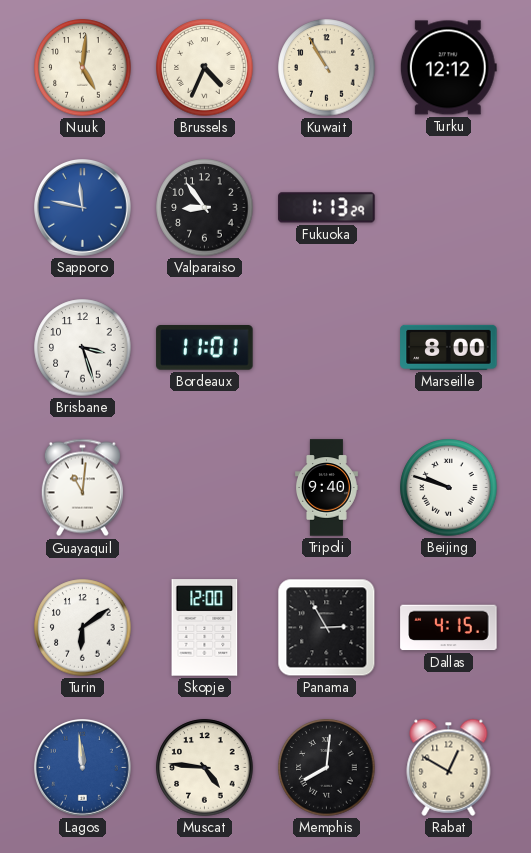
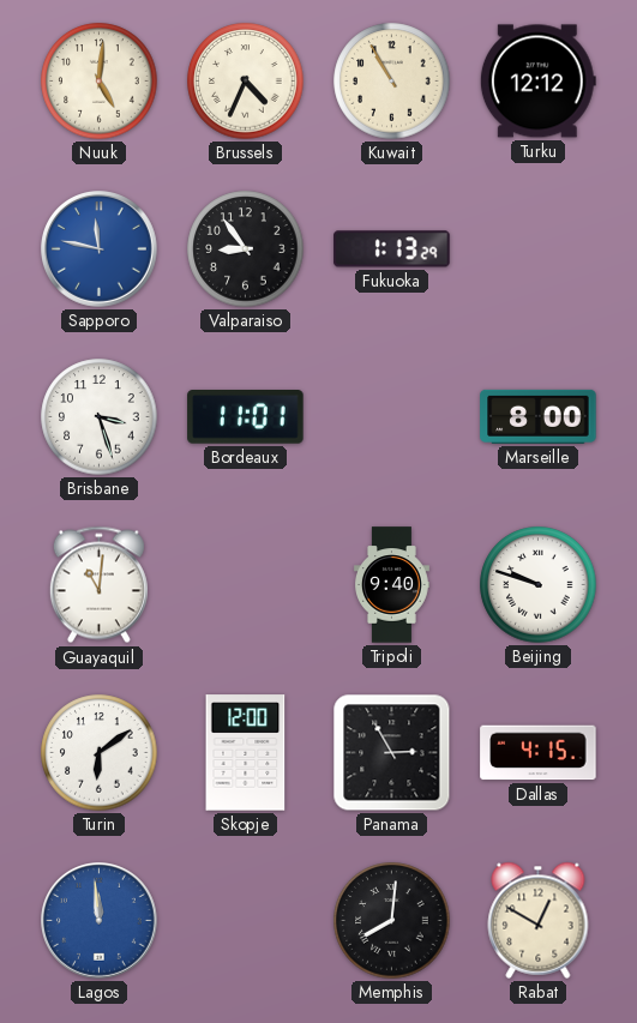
Muscat: 4:46 -> none (205, 768)
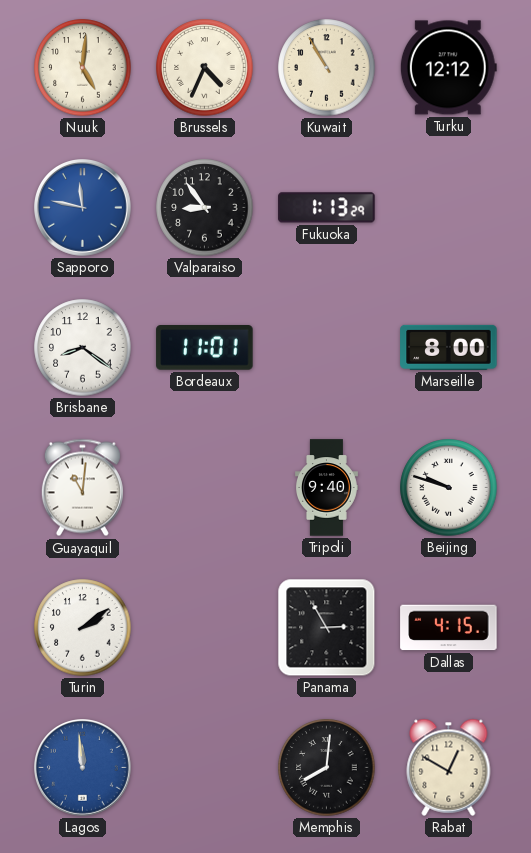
Brisbane: 3:27 -> 8:21 (83, 348)
Turin: 6:09 -> 2:09 (83, 628)
Skopje: 12:00 -> none (246, 753)
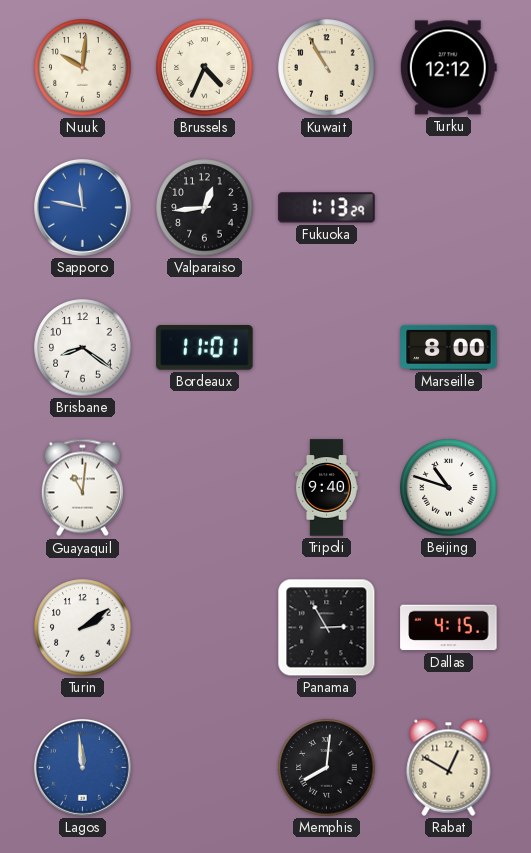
Nuuk: 5:01 -> 10:01 (83, 68)
Valparaiso: 8:54 -> 12:44 (205, 208)
Beijing: 9:48 -> 10:48 (449, 488)
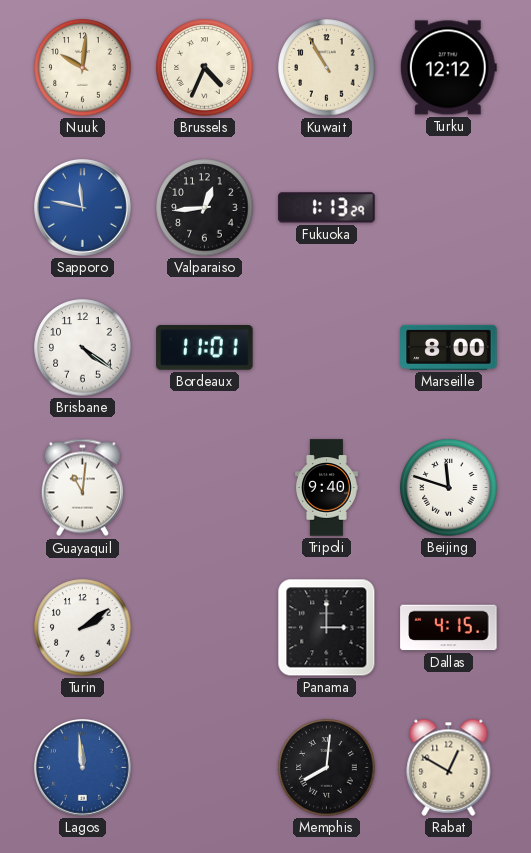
Brisbane: 8:21 -> 4:21 (83, 348)
Beijing: 10:48 -> 11:48 (449, 488)
Panama: 2:55 -> 3:00 (327, 628)
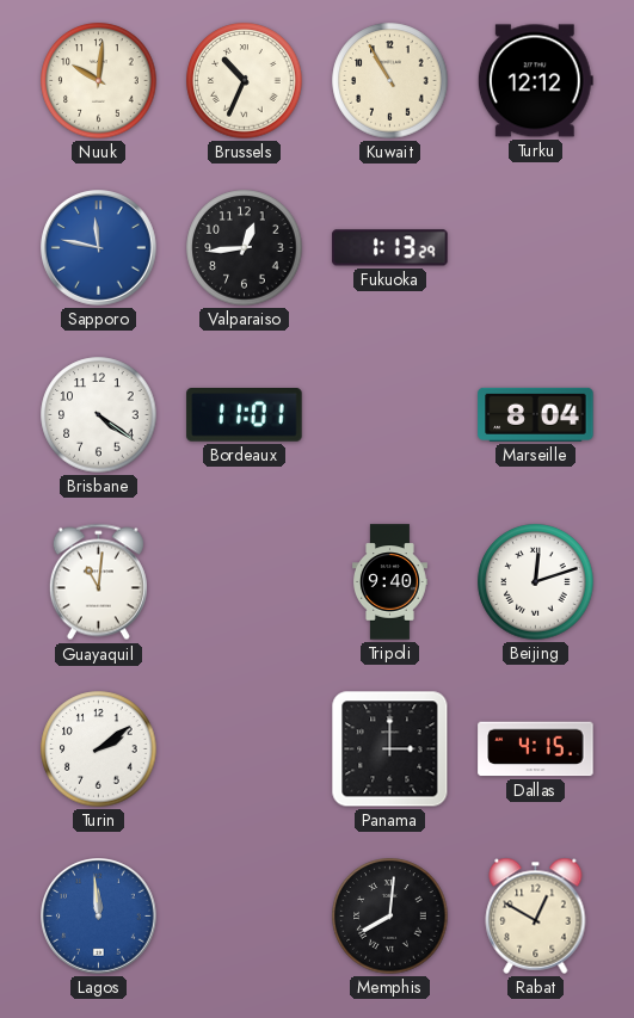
Brussels: 4:34 -> 10:34 (245, 81)
Marseille: 8:00 -> 8:04 (536, 414)
Beijing: 11:48 -> 12:12 (536, 582)
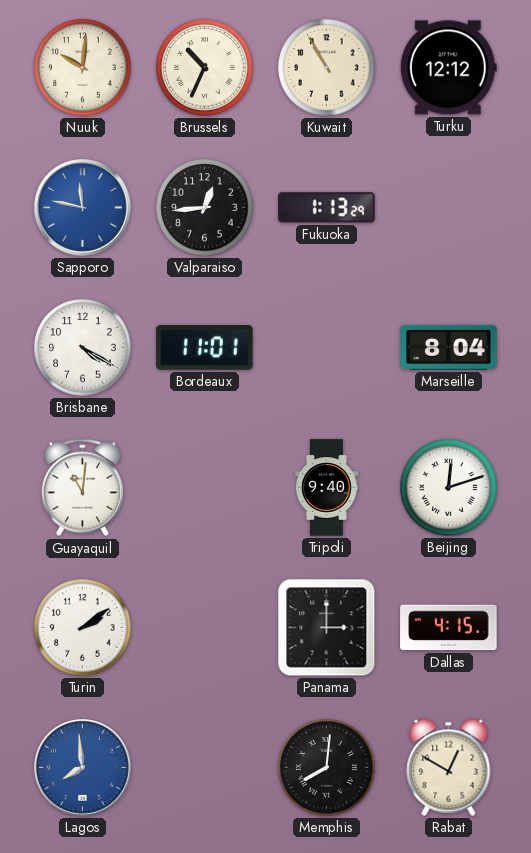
Brisbane: 4:21 -> 4:20 (83, 348)
Lagos: 11:59 -> 7:59 (83, 768)
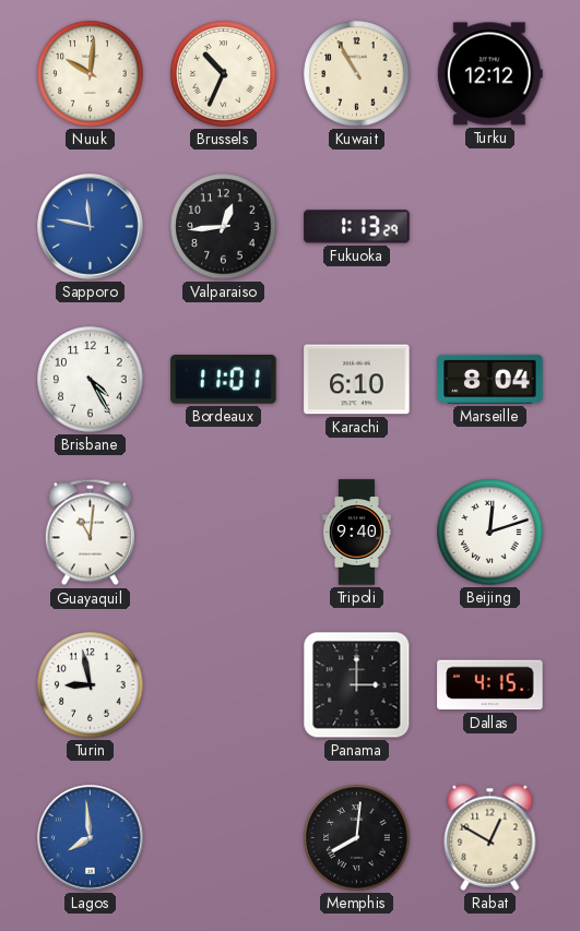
Brisbane: 4:20 -> 4:25 (91, 380)
Karachi: none -> 6:10 (357, 380)
Turin: 2:09 -> 8:58 (91, 685)
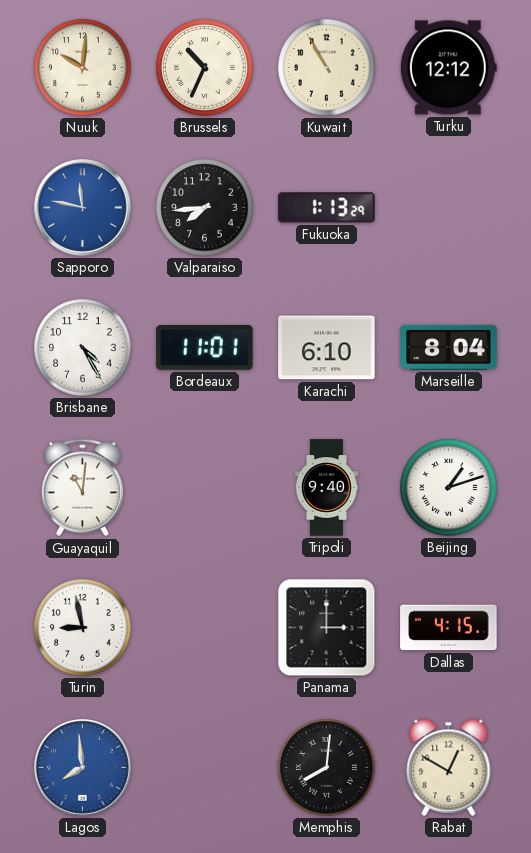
Valparaiso: 12:44 -> 7:44 (205, 208)
Beijing: 12:12 -> 1:12 (449, 488)
